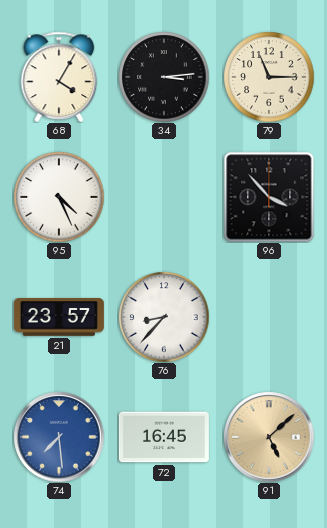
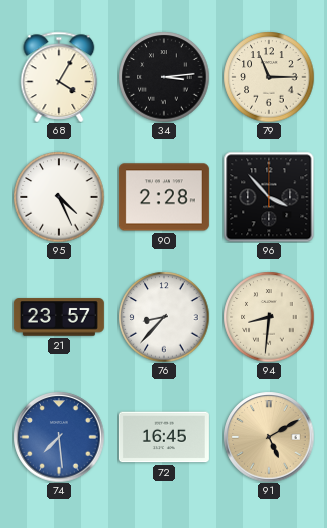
90: none -> 2:28 (164, 197)
94: none -> 8:31 (269, 317)
91: 5:08 -> 5:10 (269, 437)
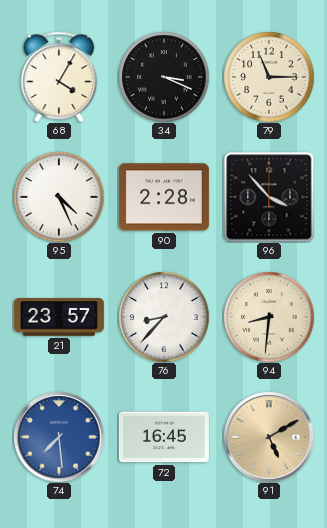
34: 3:14 -> 3:19 (164, 77)
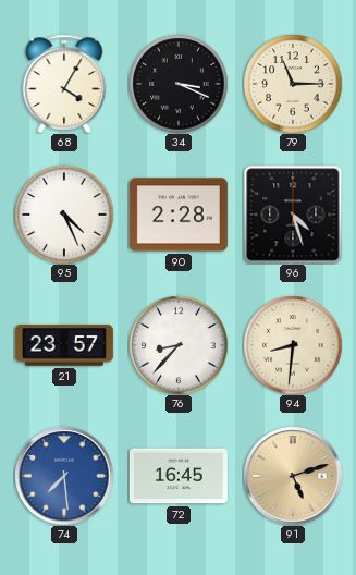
96: 3:53 -> 4:27 (293, 215)
91: 5:10 -> 5:12 (293, 476)
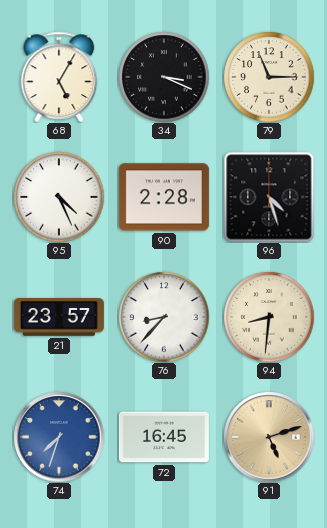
68: 4:05 -> 5:05 (59, 77)
74: 7:29 -> 7:33 (59, 437)
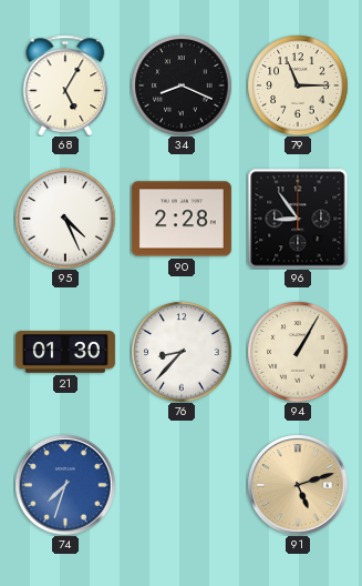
34: 3:19 -> 8:19 (182, 85)
96: 4:27 -> 8:54 (298, 219)
21: 23:57 -> 01:30 (65, 352)
94: 8:31 -> 1:05 (298, 352)
72: 16:45 -> none (164, 437)
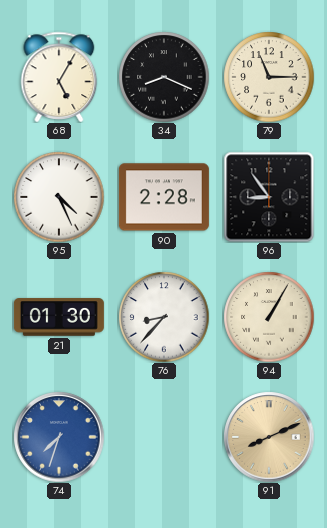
91: 5:12 -> 8:11 (269, 437)
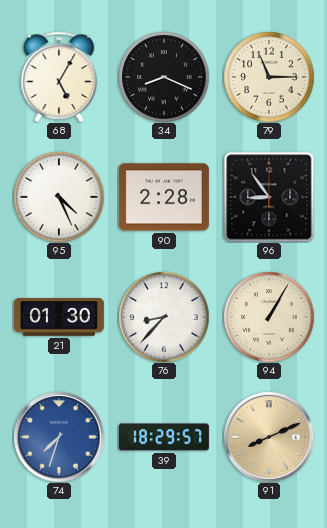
39: none -> 18:29 (164, 437)
